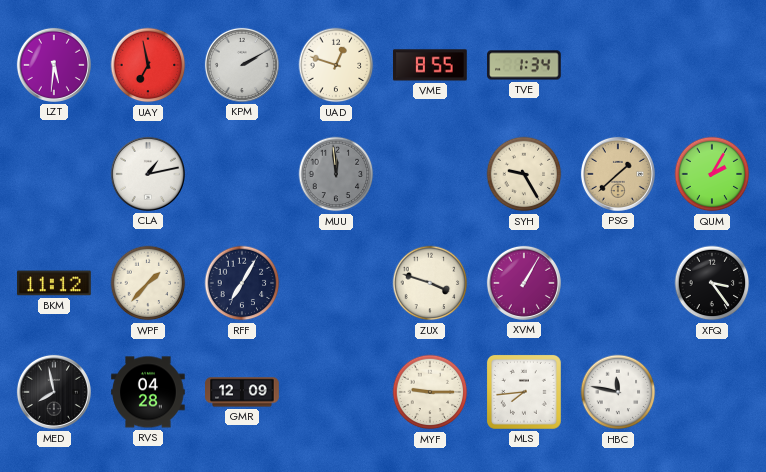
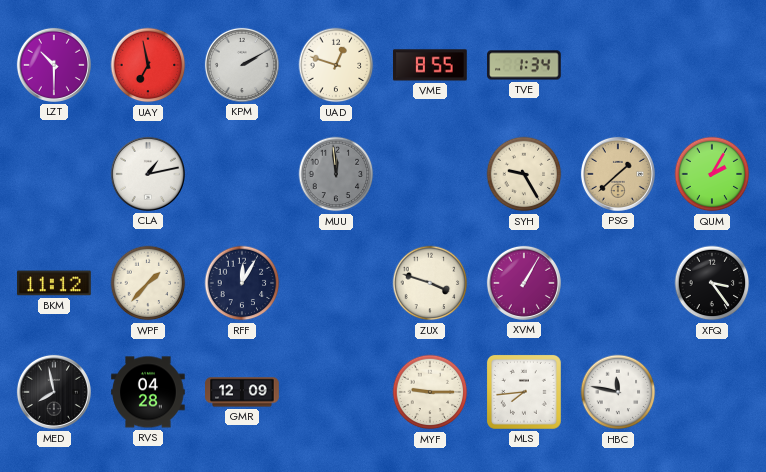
LZT: 5:31 -> 10:30 (54, 65)
RFF: 7:05 -> 12:05 (242, 283)
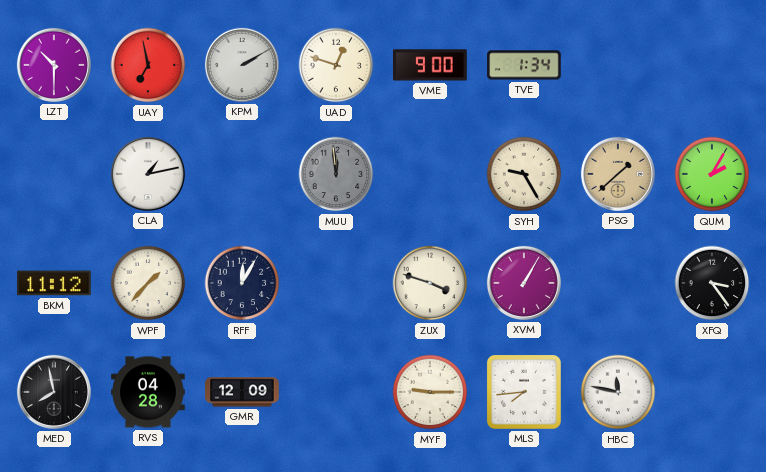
VME: 8:55 -> 9:00 (431, 65)
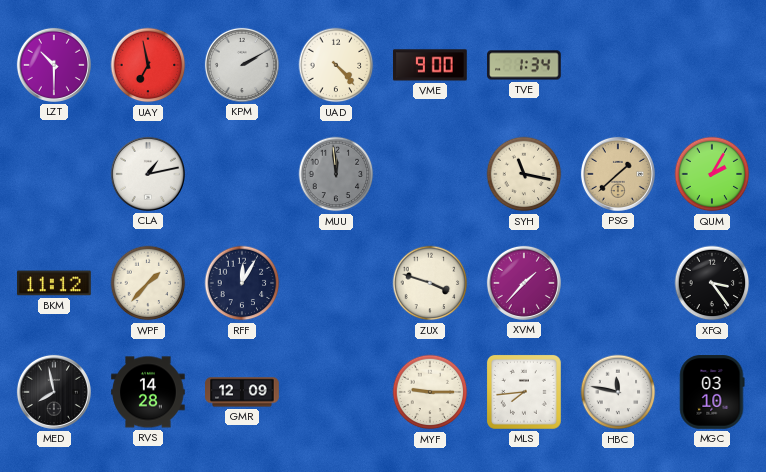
UAD: 12:48 -> 4:23 (336, 65)
SYH: 9:25 -> 11:17 (524, 174)
XVM: 1:05 -> 1:37 (524, 283)
RVS: 04:28 -> 14:28 (148, 392)
MGC: none -> 03:10 (712, 392)
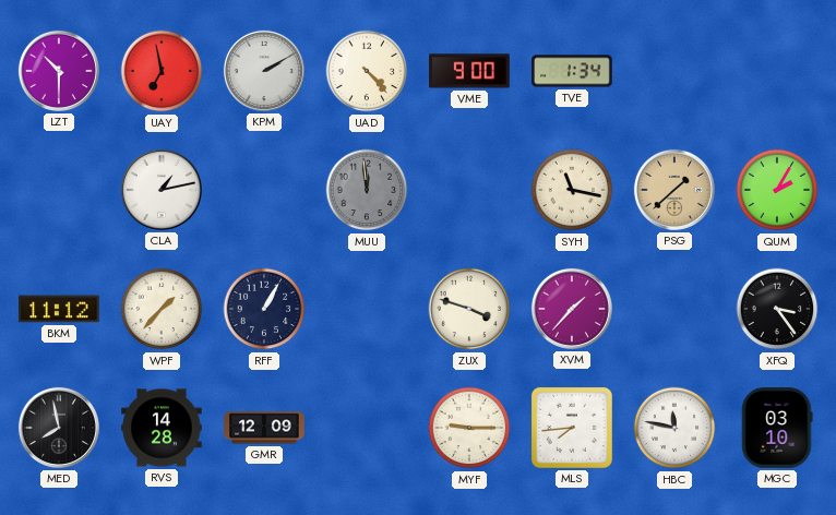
RFF: 12:05 -> 1:05 (264, 309)
